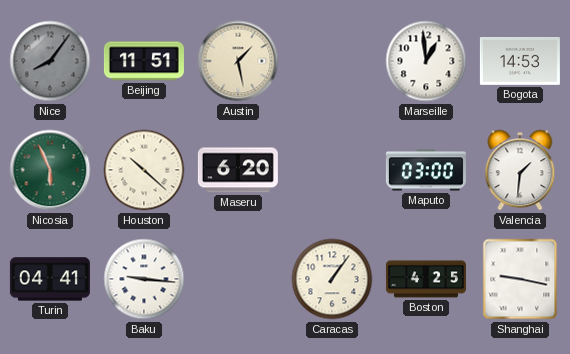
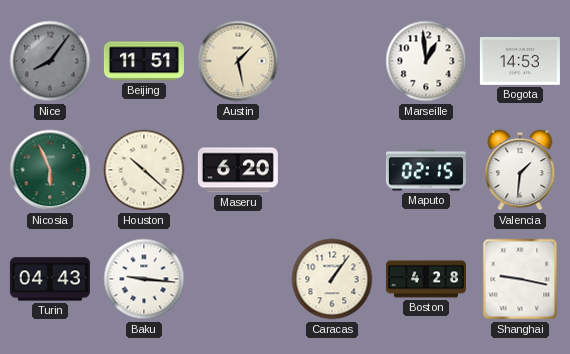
Maputo: 03:00 -> 02:15 (426, 170)
Turin: 04:41 -> 04:43 (50, 279)
Boston: 4:25 -> 4:28 (426, 279)
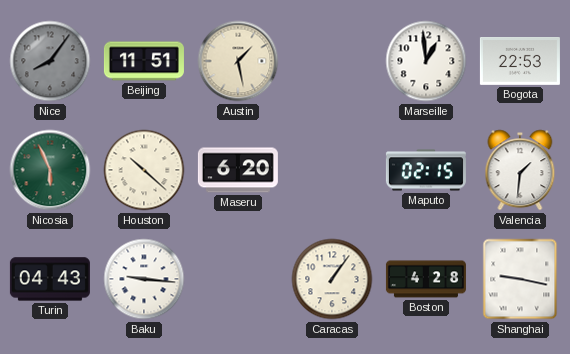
Bogota: 14:53 -> 22:53 (520, 62)
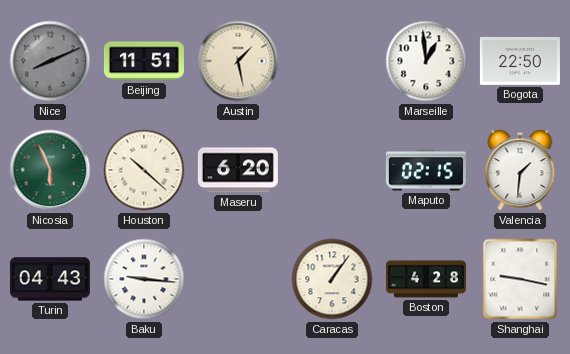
Nice: 8:06 -> 8:11 (50, 61)
Bogota: 22:53 -> 22:50 (520, 62)
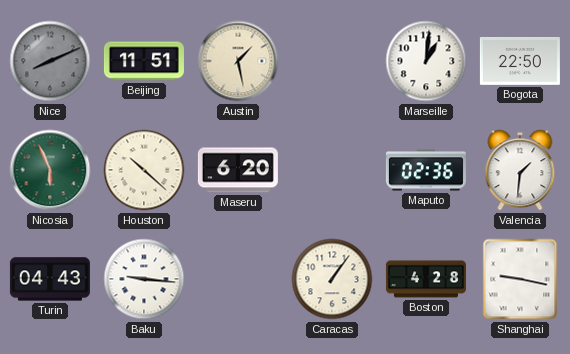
Marseille: 12:59 -> 1:01 (426, 61)
Maputo: 02:15 -> 02:36 (426, 170)
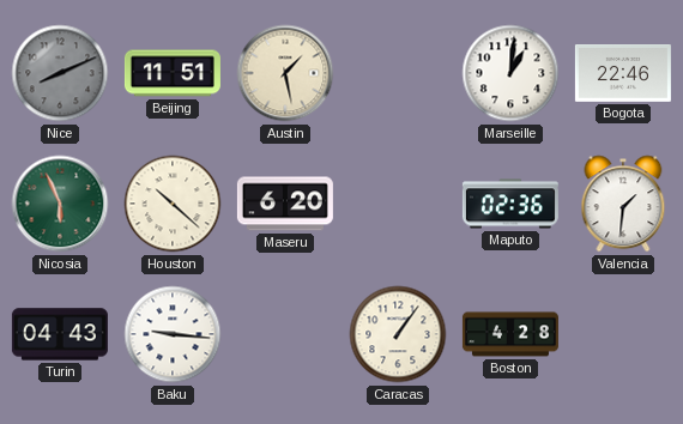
Bogota: 22:50 -> 22:46 (623, 74)
Shanghai: 9:17 -> none (520, 279)
